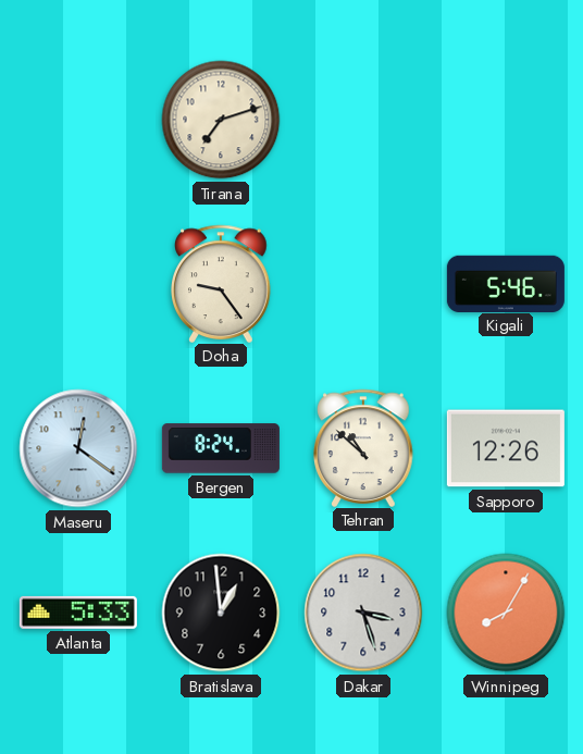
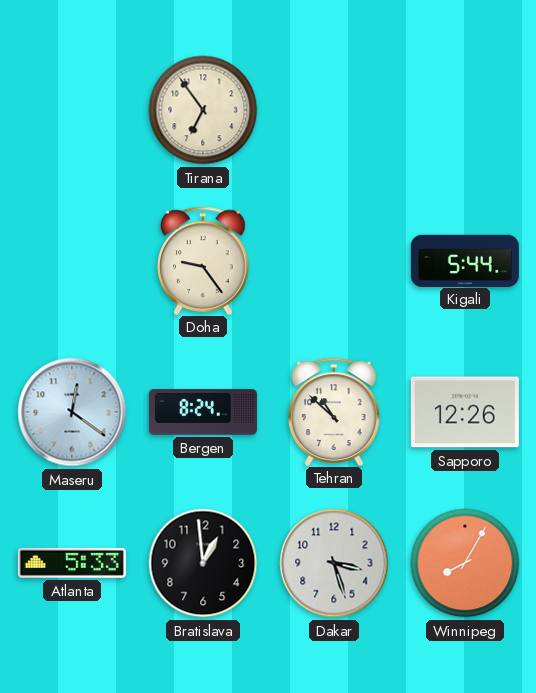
Tirana: 7:12 -> 6:54 (203, 110)
Kigali: 5:46 -> 5:44 (465, 260)
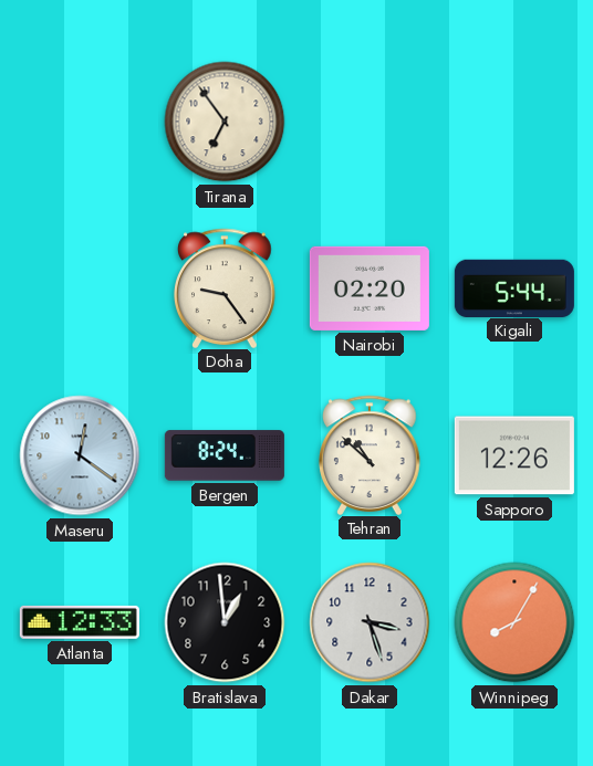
Nairobi: none -> 02:20 (370, 288)
Atlanta: 5:33 -> 12:33 (80, 622)
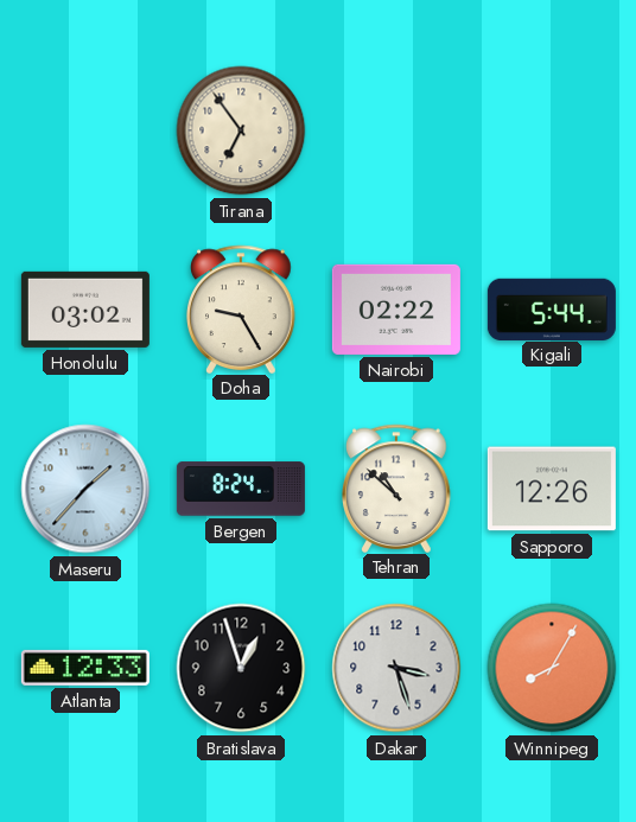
Honolulu: none -> 03:02 (85, 310)
Doha: 9:24 -> 9:25 (242, 308)
Nairobi: 02:20 -> 02:22 (396, 310)
Maseru: 12:21 -> 1:37 (85, 489)
Bratislava: 12:59 -> 12:57 (241, 668)
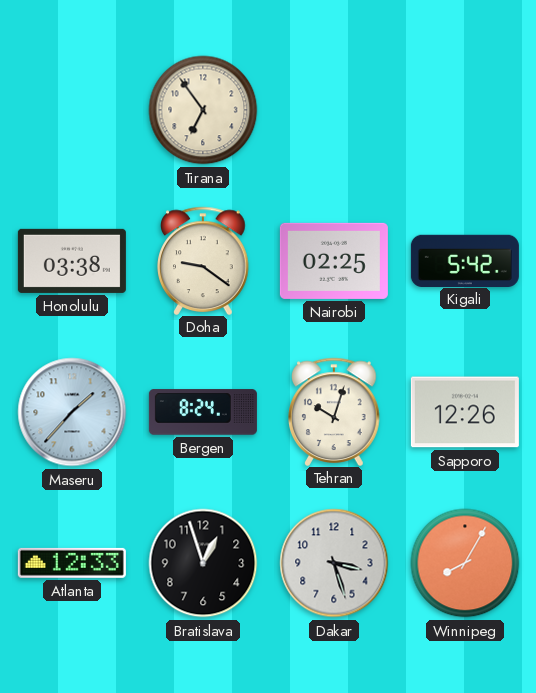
Honolulu: 03:02 -> 03:38 (72, 261)
Doha: 9:25 -> 9:21 (204, 260)
Nairobi: 02:22 -> 02:25 (334, 261)
Kigali: 5:44 -> 5:42 (465, 260)
Tehran: 10:52 -> 10:03 (335, 411)
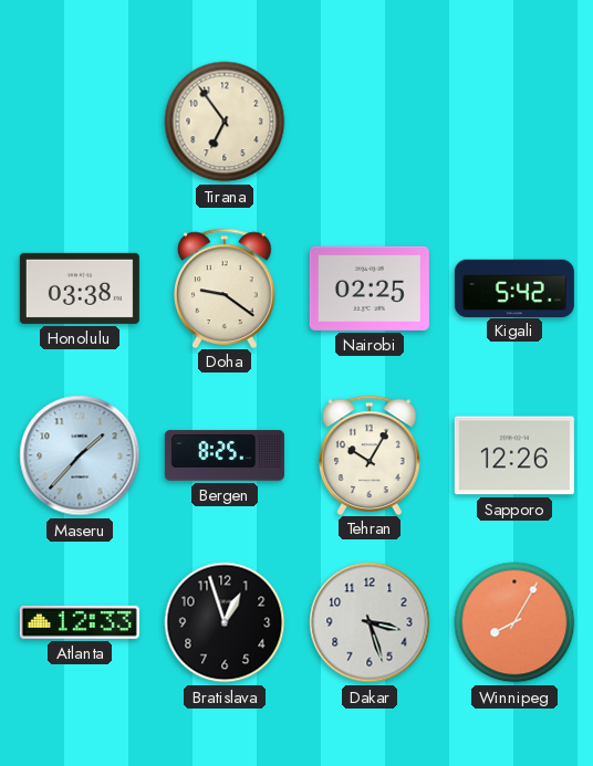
Bergen: 8:24 -> 8:25 (225, 455)
Tehran: 10:03 -> 10:05 (371, 454)
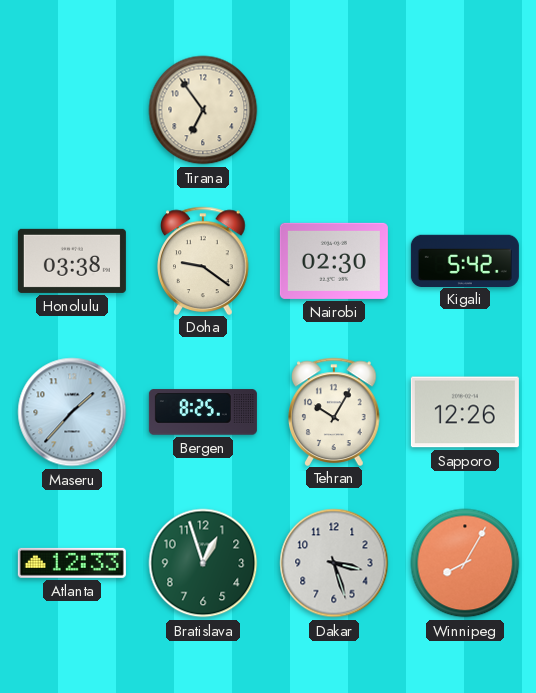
Nairobi: 02:25 -> 02:30 (334, 261)
Bratislava dial: black -> green (203, 563)
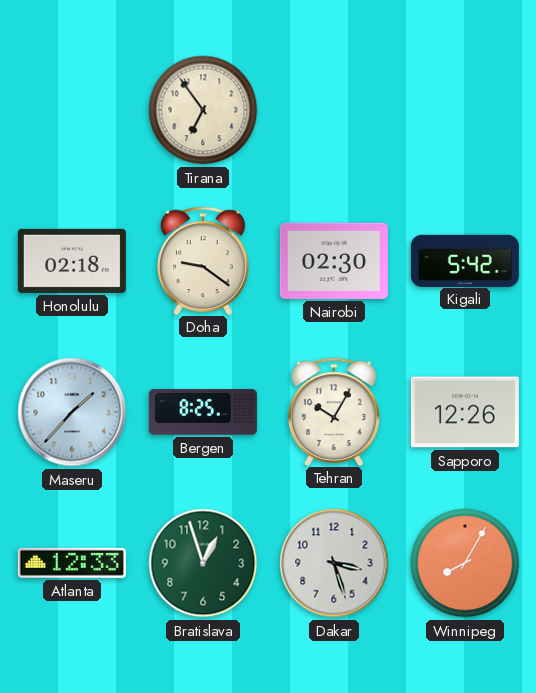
Honolulu: 03:38 -> 02:18 (72, 261)
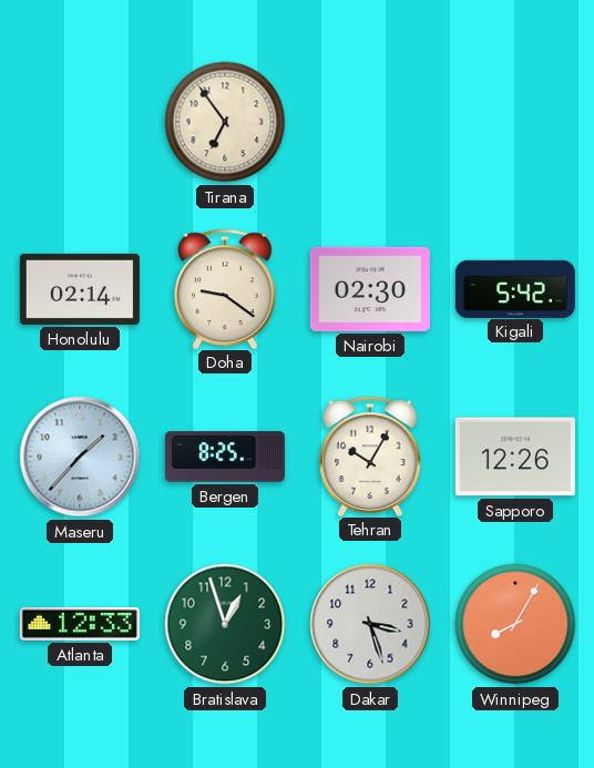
Honolulu: 02:18 -> 02:14 (80, 289)
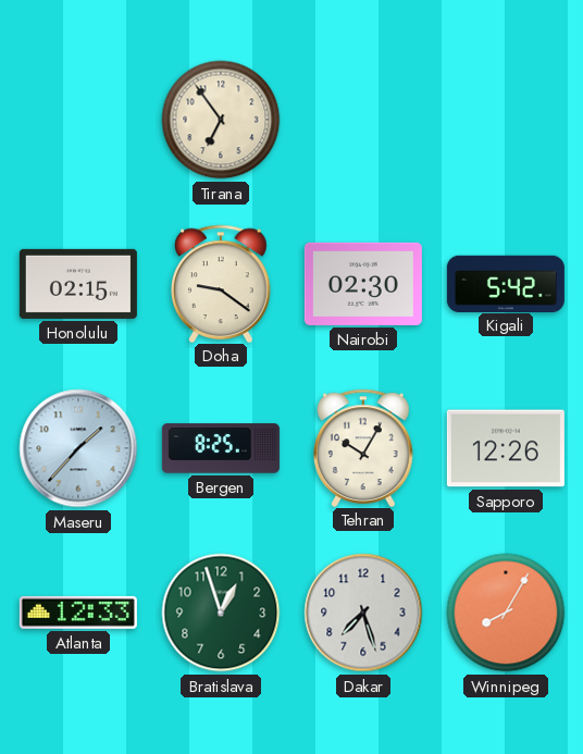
Honolulu: 02:14 -> 02:15 (78, 284)
Dakar: 3:27 -> 7:27 (363, 613)
